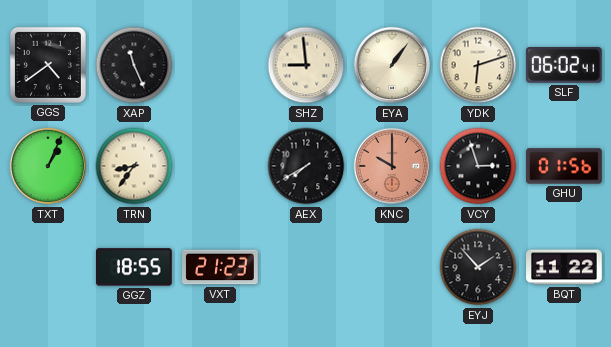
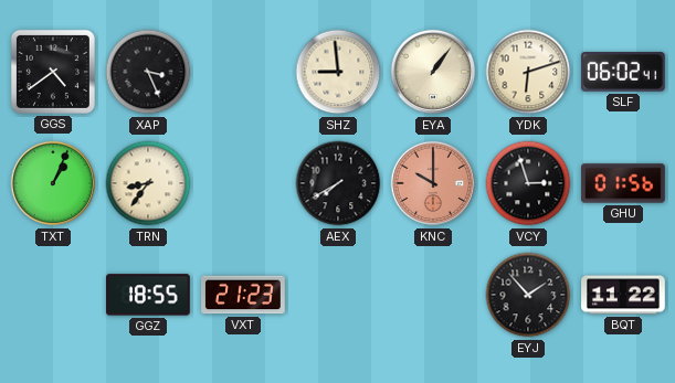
XAP: 11:26 -> 3:26 (148, 72)
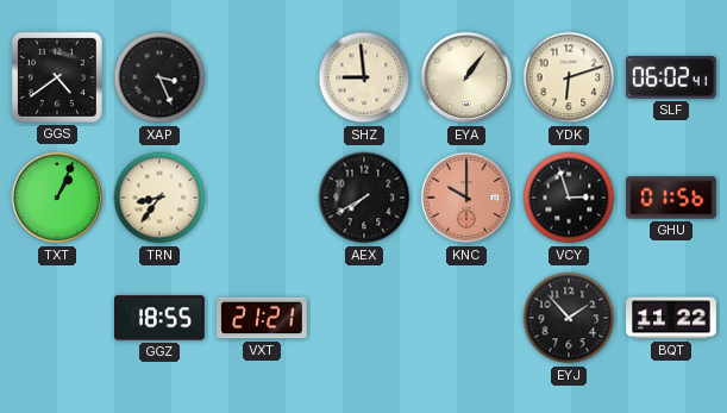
VXT: 21:23 -> 21:21 (262, 318)
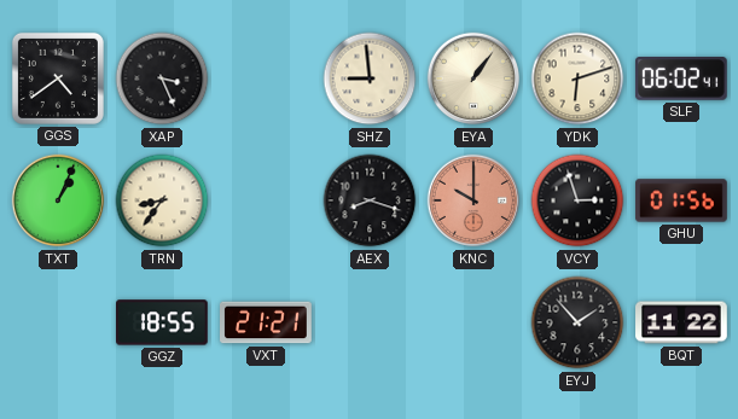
AEX: 7:40 -> 8:18 (370, 200)
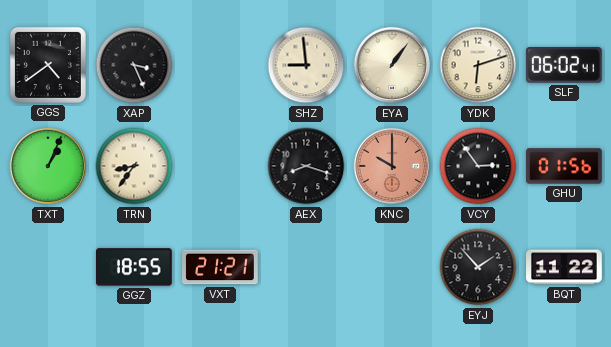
VCY: 2:57 -> 2:54 (478, 166)
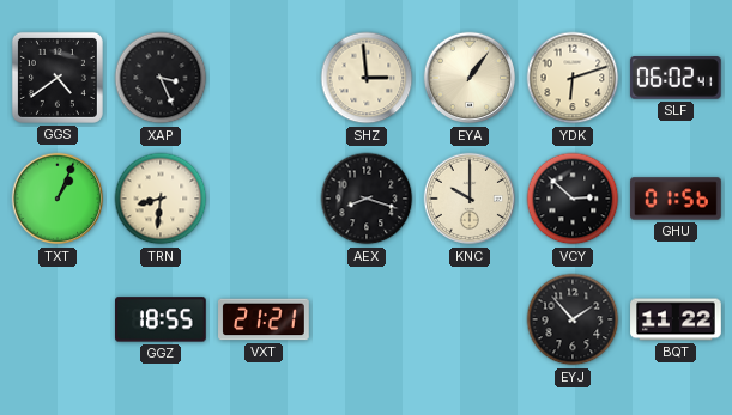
SHZ: 8:59 -> 2:59 (367, 78)
TRN: 8:36 -> 8:31 (161, 199)
KNC dial: salmon -> cream (470, 199)
VCY: 2:54 -> 2:52 (573, 199)
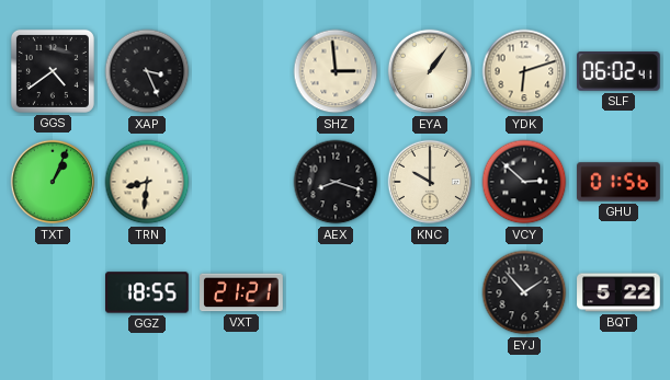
BQT: 11:22 -> 5:22 (618, 292)
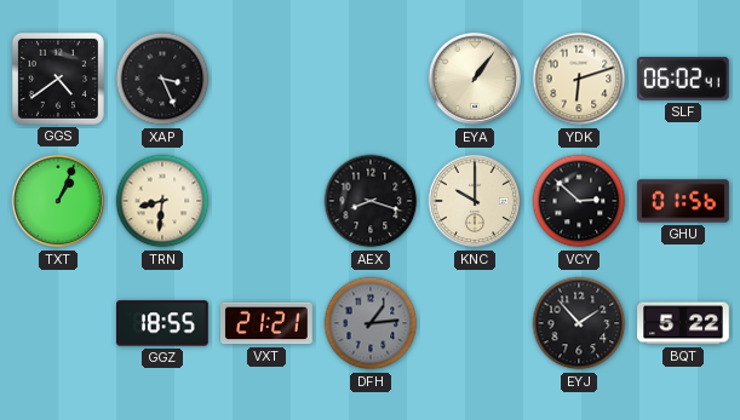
SHZ: 2:59 -> none (336, 71)
DFH: none -> 1:14 (371, 323)
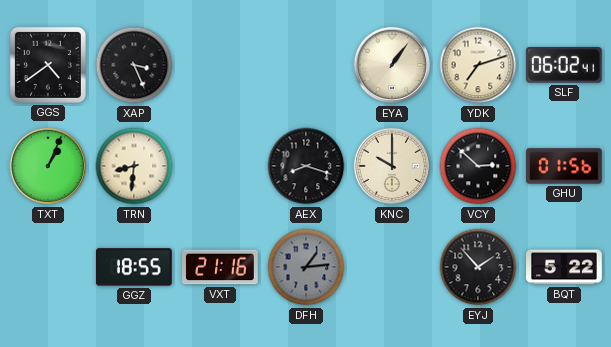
YDK: 6:12 -> 7:12 (478, 65)
VXT: 21:21 -> 21:16 (220, 267)
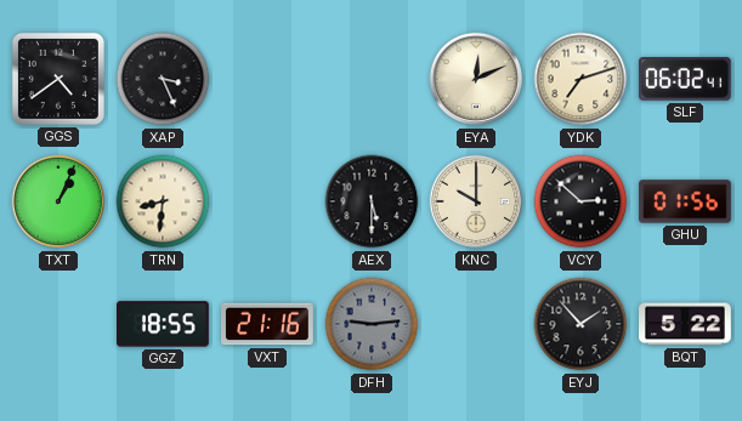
EYA: 1:06 -> 12:11 (476, 79)
AEX: 8:18 -> 5:30 (372, 201)
DFH: 1:14 -> 9:14 (372, 324)
